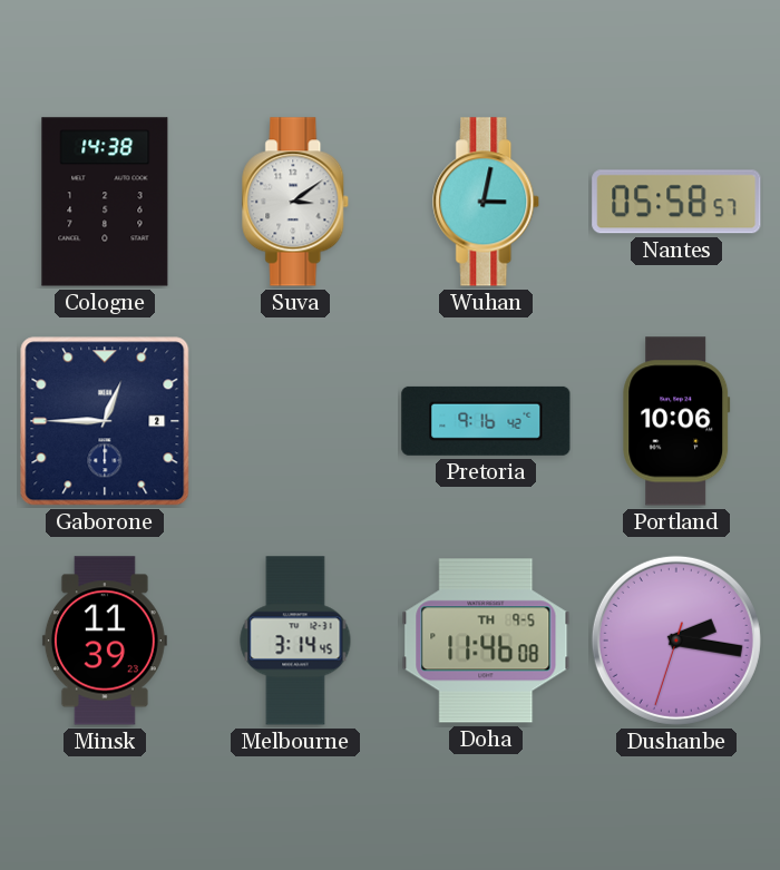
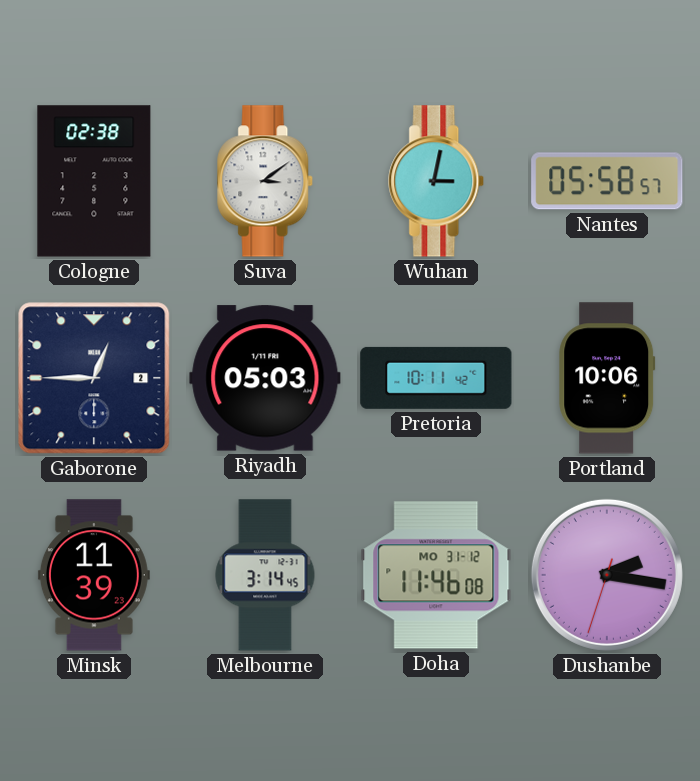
Cologne: 14:38 -> 02:38 (94, 181)
Riyadh: none -> 05:03 (265, 378)
Pretoria: 9:16 -> 10:11 (436, 378)
Doha date: TH 9-5 -> MO 31-12 (436, 575)
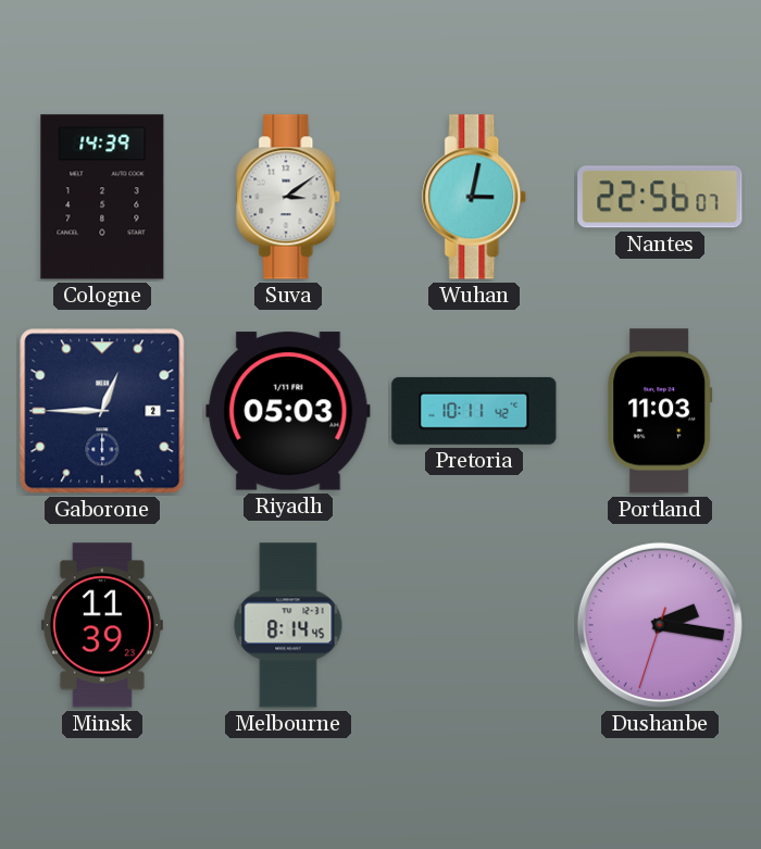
Cologne: 02:38 -> 14:39 (102, 197)
Nantes: 05:58 -> 22:56 (660, 197)
Portland: 10:06 -> 11:03 (660, 411)
Melbourne: 3:14 -> 8:14 (288, 625)
Doha: 11:46 -> none (436, 575)
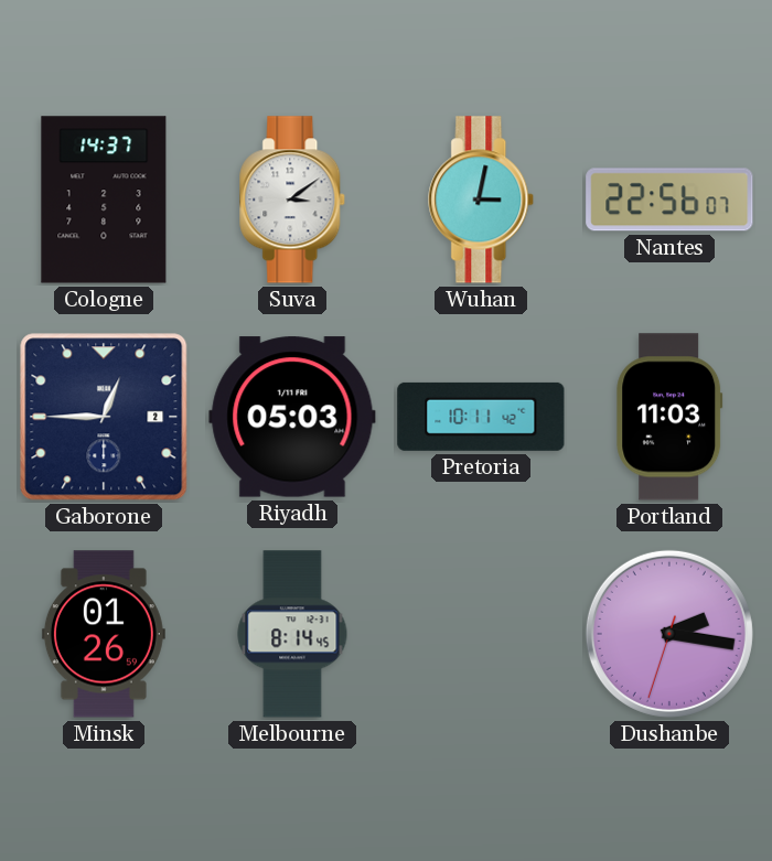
Cologne: 14:39 -> 14:37 (104, 200)
Minsk: 11:39 -> 01:26 (104, 634)
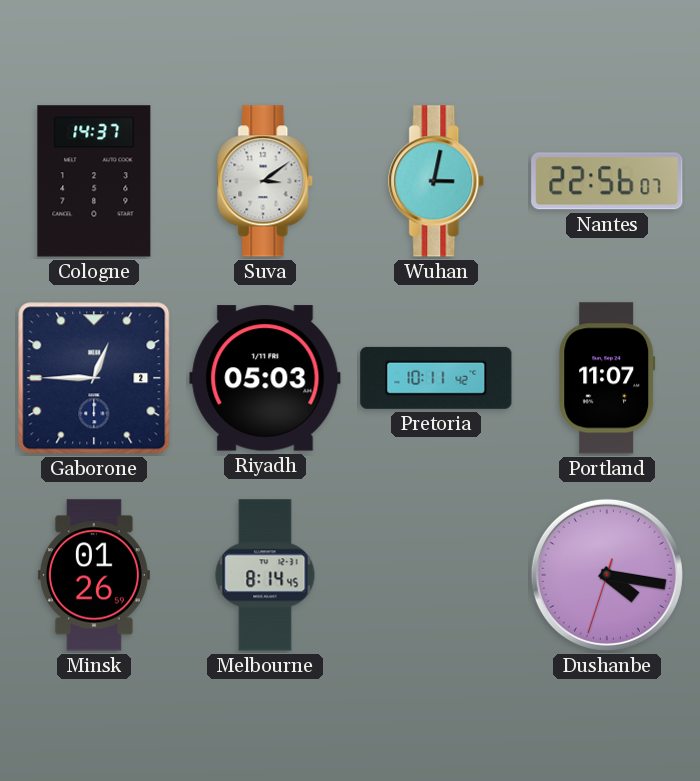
Portland: 11:03 -> 11:07 (607, 378)
Dushanbe: 2:16 -> 4:16 (607, 575)
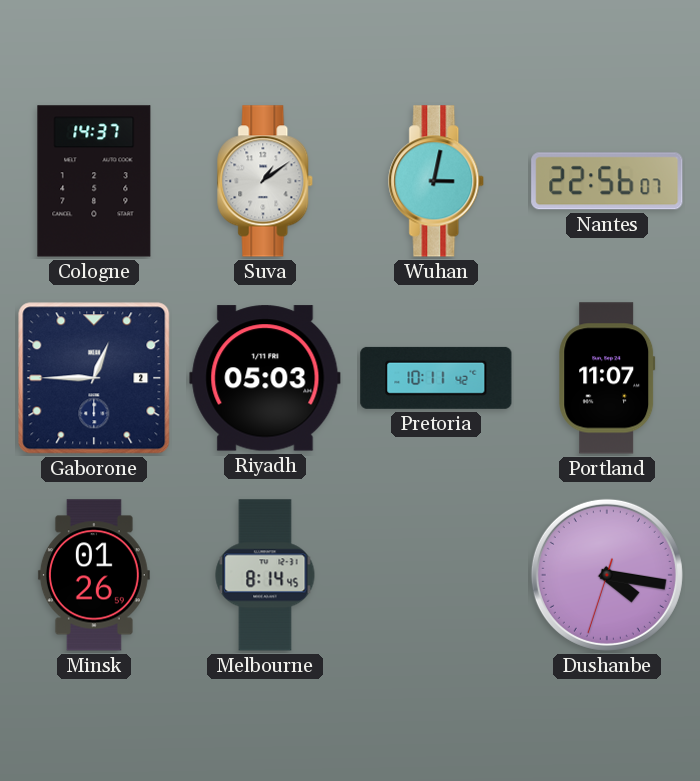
Suva: 3:09 -> 1:09 (266, 181)
